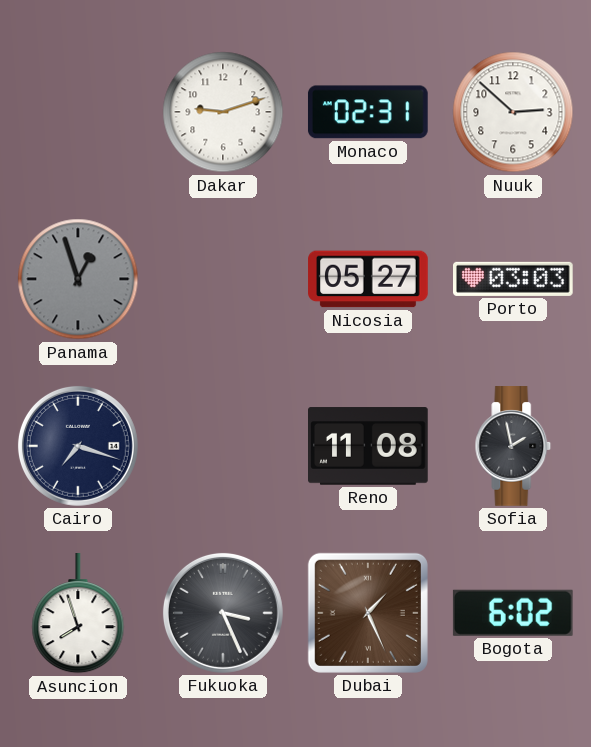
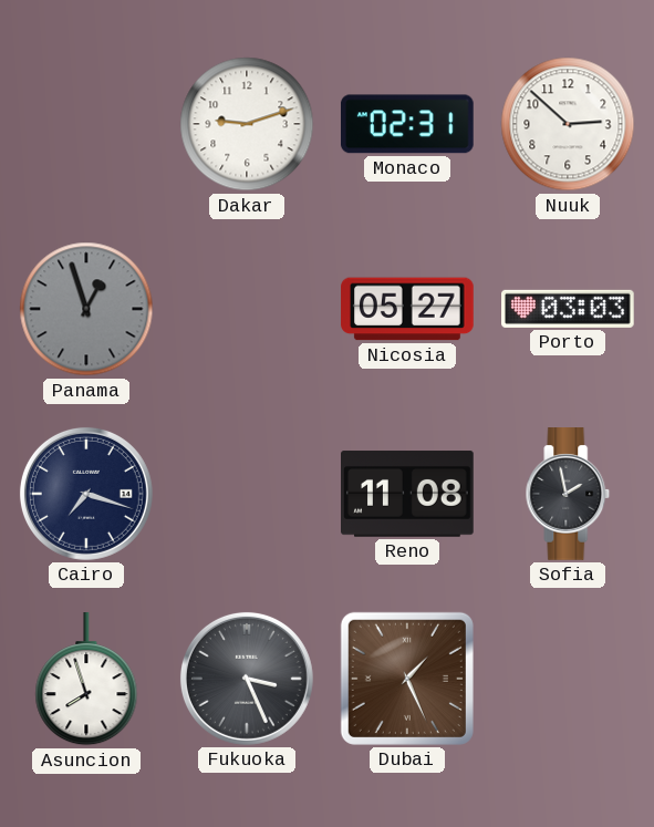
Bogota: 6:02 -> none (513, 613)
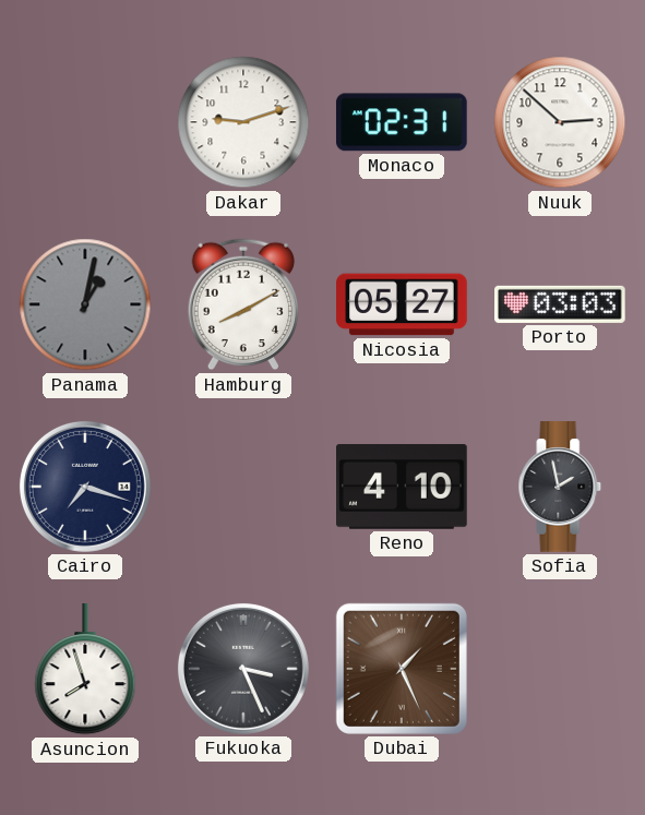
Panama: 12:57 -> 1:02 (85, 304)
Hamburg: none -> 8:10 (243, 304)
Reno: 11:08 -> 4:10 (403, 487)
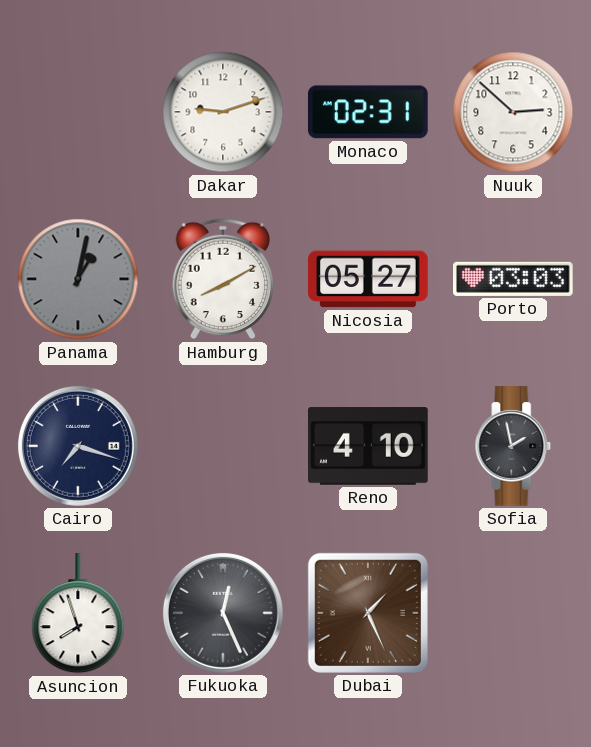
Fukuoka: 3:26 -> 12:26 (223, 613)
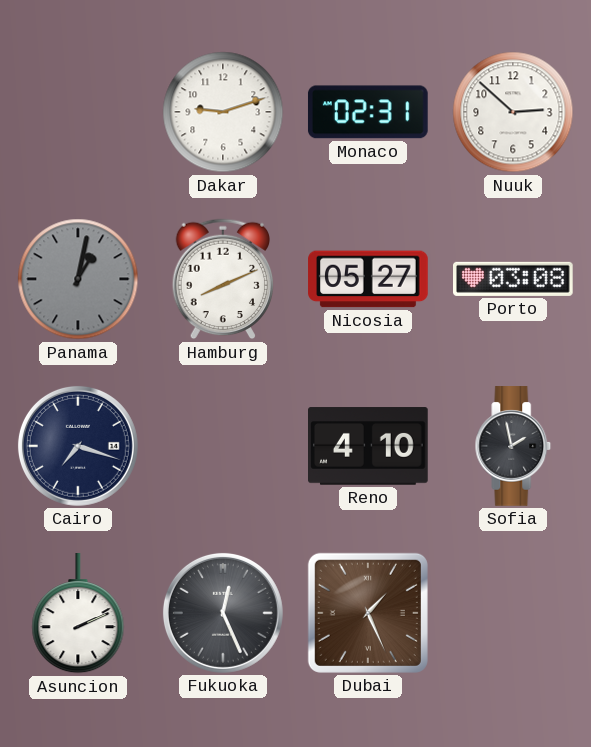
Hamburg: 8:10 -> 8:11 (223, 279)
Porto: 03:03 -> 03:08 (514, 279)
Asuncion: 7:57 -> 2:11 (78, 614)
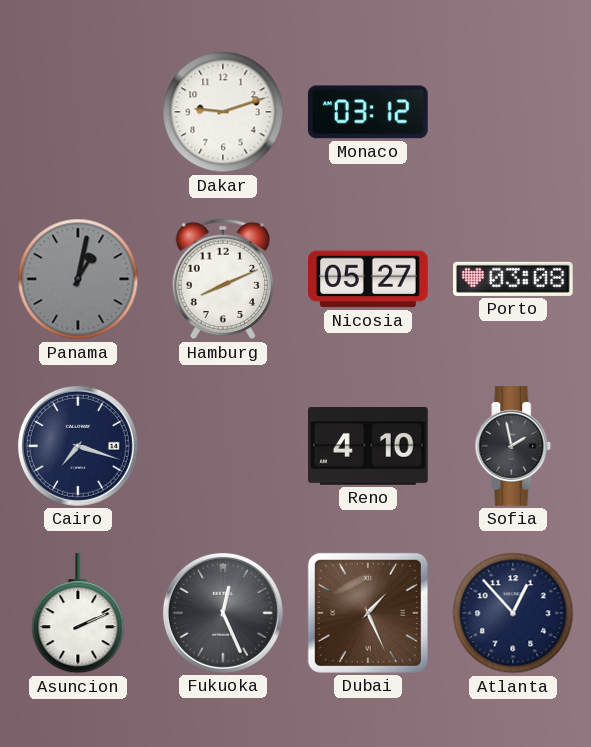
Monaco: 02:31 -> 03:12 (368, 112)
Nuuk: 2:52 -> none (513, 112)
Atlanta: none -> 12:53 (513, 613)
